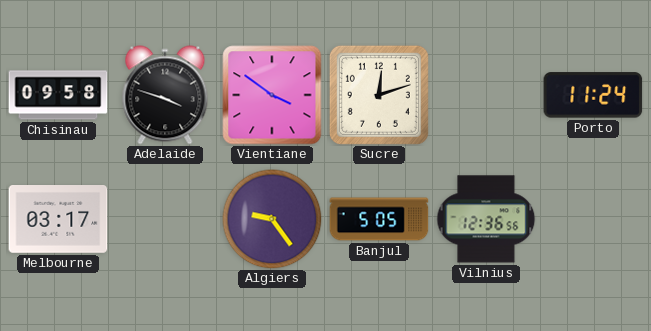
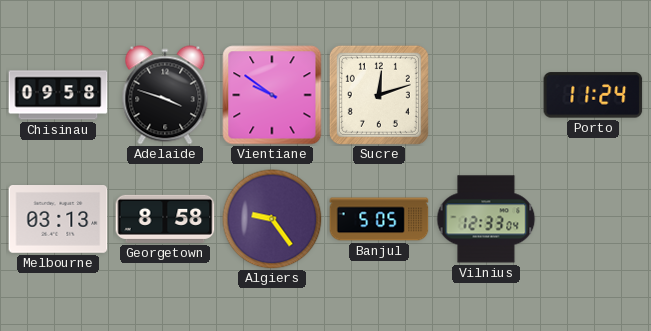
Vientiane: 3:51 -> 9:51 (272, 95)
Melbourne: 03:17 -> 03:13 (58, 220)
Georgetown: none -> 8:58 (165, 219)
Vilnius: 12:36 -> 12:33 (486, 219)
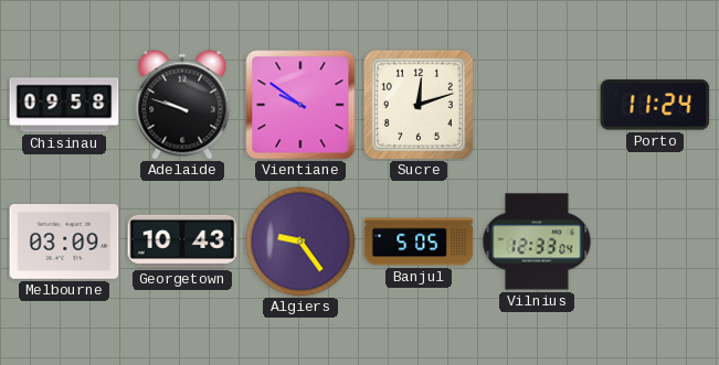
Adelaide: 3:48 -> 9:48 (182, 105)
Melbourne: 03:13 -> 03:09 (64, 243)
Georgetown: 8:58 -> 10:43 (182, 241)
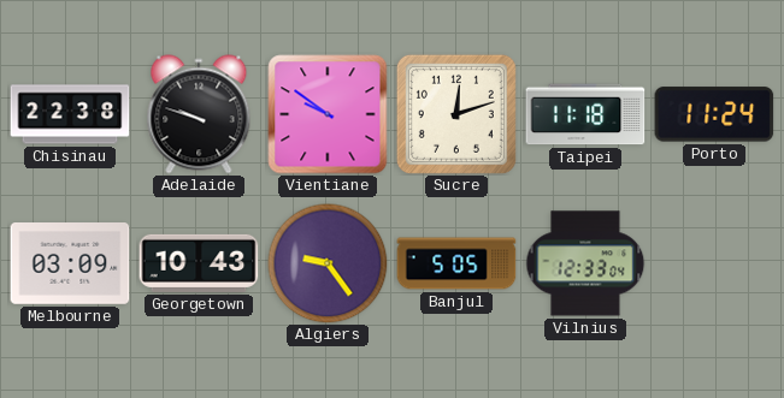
Chisinau: 09:58 -> 22:38 (70, 114)
Taipei: none -> 11:18 (585, 114)
